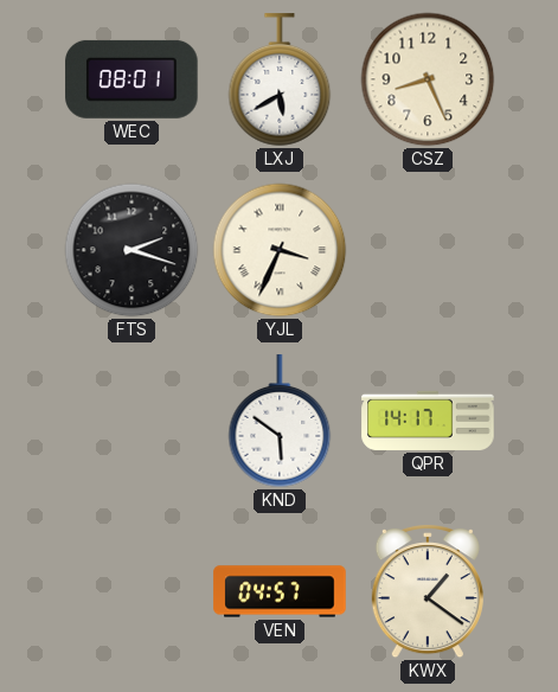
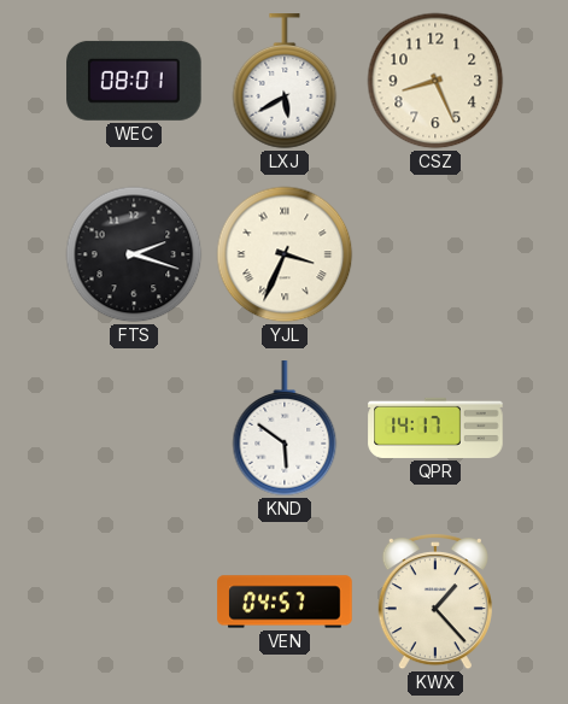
KWX: 1:21 -> 1:23 (435, 603)
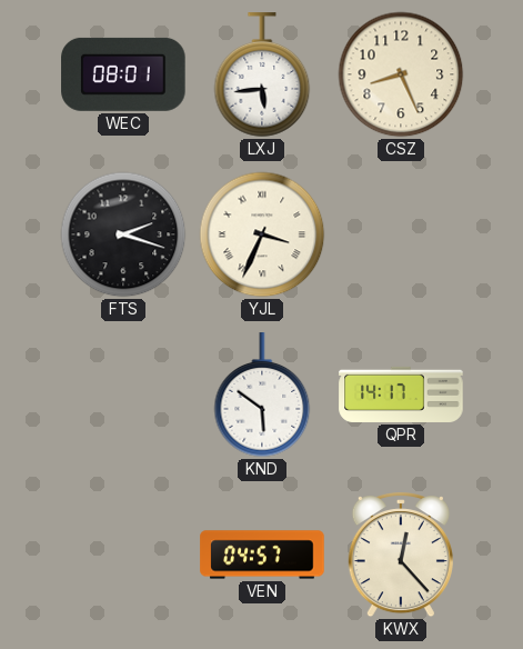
LXJ: 5:40 -> 5:44 (262, 76)
KWX: 1:23 -> 12:23 (401, 556)
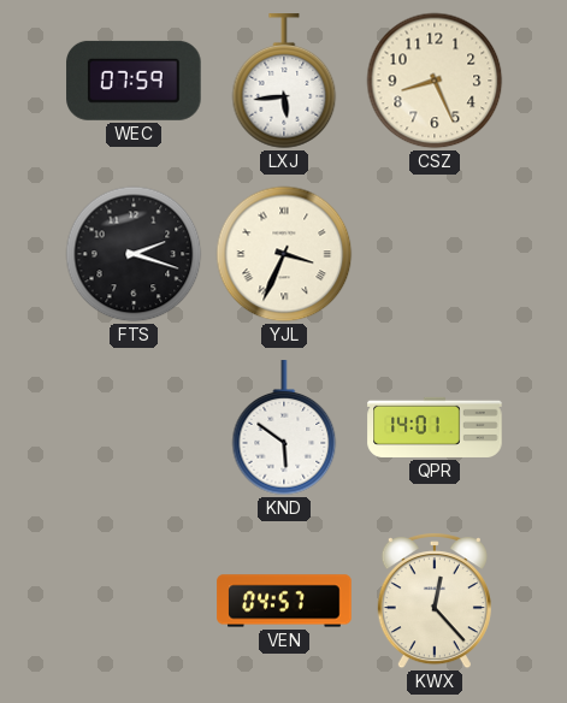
WEC: 08:01 -> 07:59 (134, 81)
QPR: 14:17 -> 14:01 (435, 427)
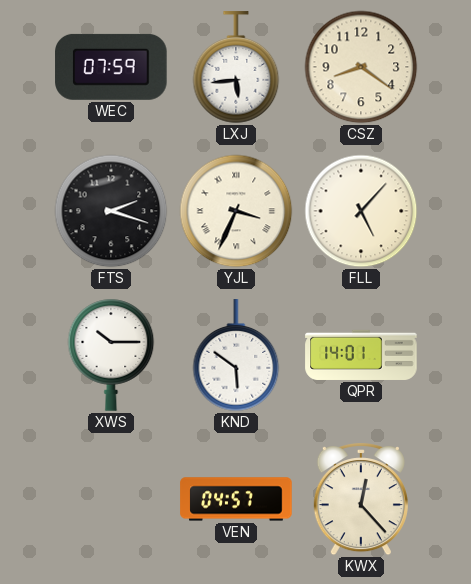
CSZ: 8:26 -> 8:21 (361, 67)
FLL: none -> 5:07 (361, 211)
XWS: none -> 10:15 (111, 355)
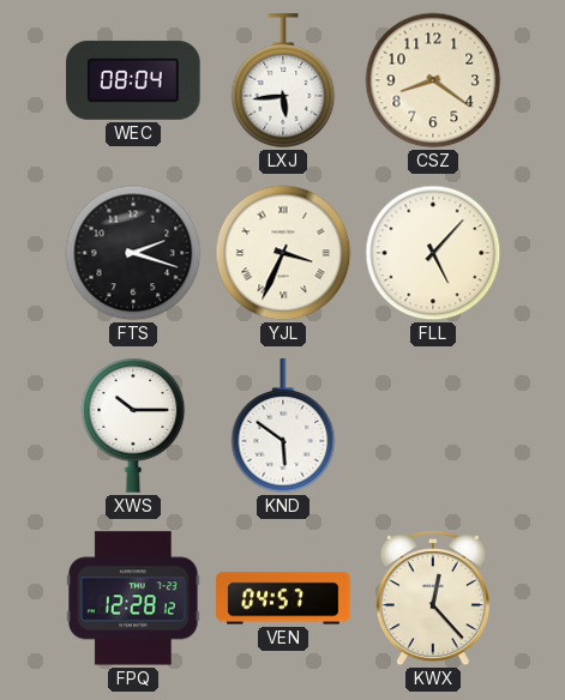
WEC: 07:59 -> 08:04 (133, 80)
QPR: 14:01 -> none (361, 355)
FPQ: none -> 12:28 (133, 598)
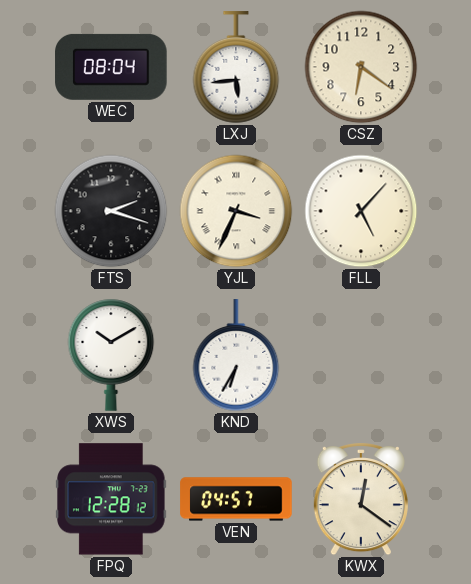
CSZ: 8:21 -> 6:21 (361, 67)
XWS: 10:15 -> 10:10 (111, 355)
KND: 5:51 -> 6:35 (236, 356)
KWX: 12:23 -> 12:21 (361, 500)
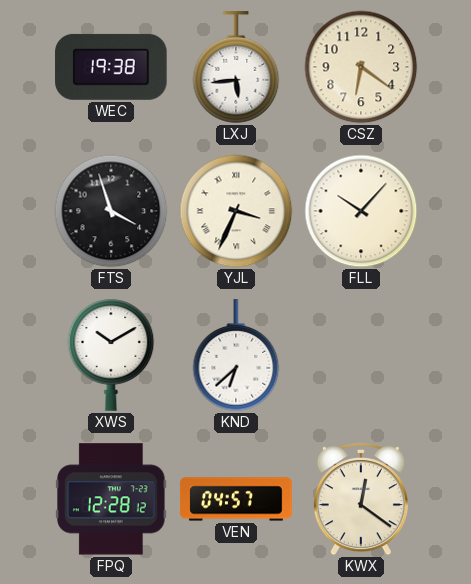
WEC: 08:04 -> 19:38 (111, 67)
FTS: 2:18 -> 3:57 (111, 211)
FLL: 5:07 -> 10:07 (361, 211)
KND: 6:35 -> 6:38 (236, 356)
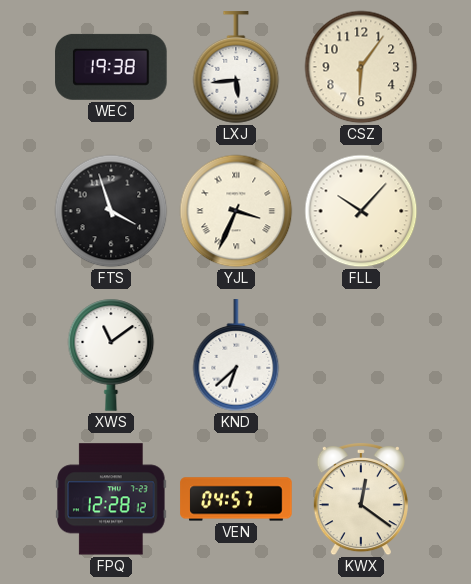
CSZ: 6:21 -> 6:06 (361, 67)
XWS: 10:10 -> 11:09 (111, 355)
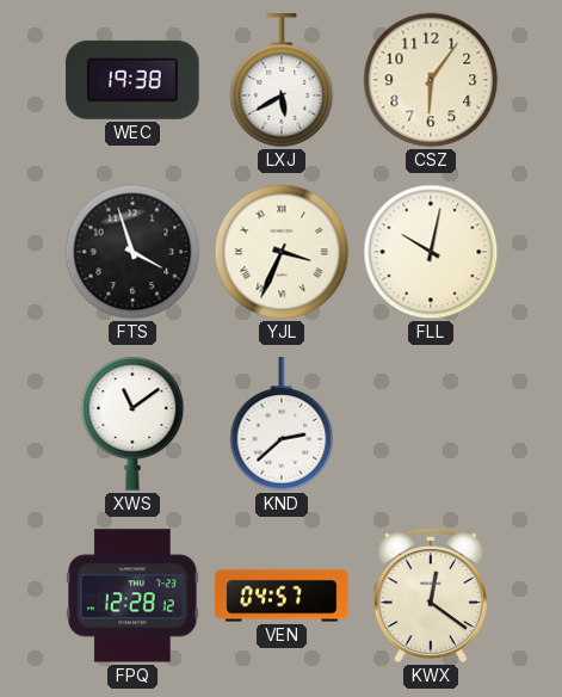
LXJ: 5:44 -> 5:40 (282, 81)
FLL: 10:07 -> 10:02 (431, 252)
KND: 6:38 -> 2:38 (282, 425)
